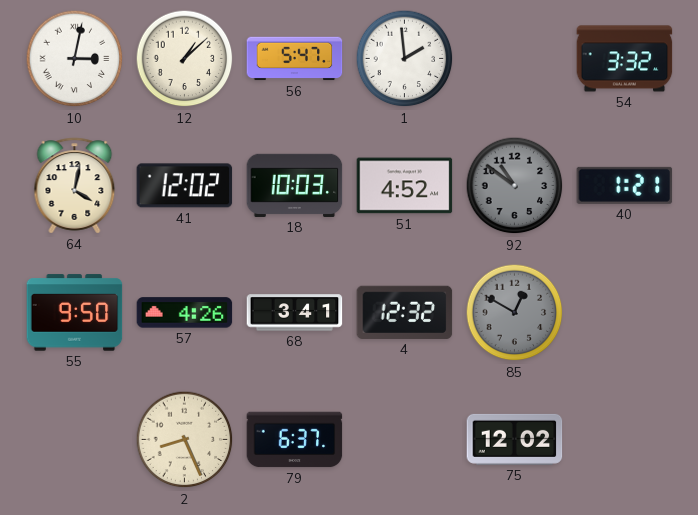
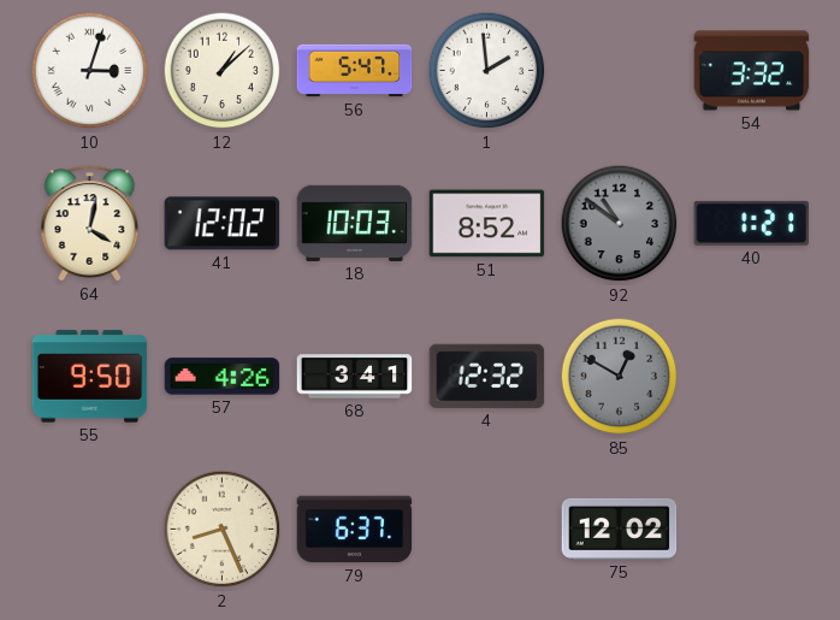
10: 3:02 -> 3:03 (90, 71)
51: 4:52 -> 8:52 (487, 224)
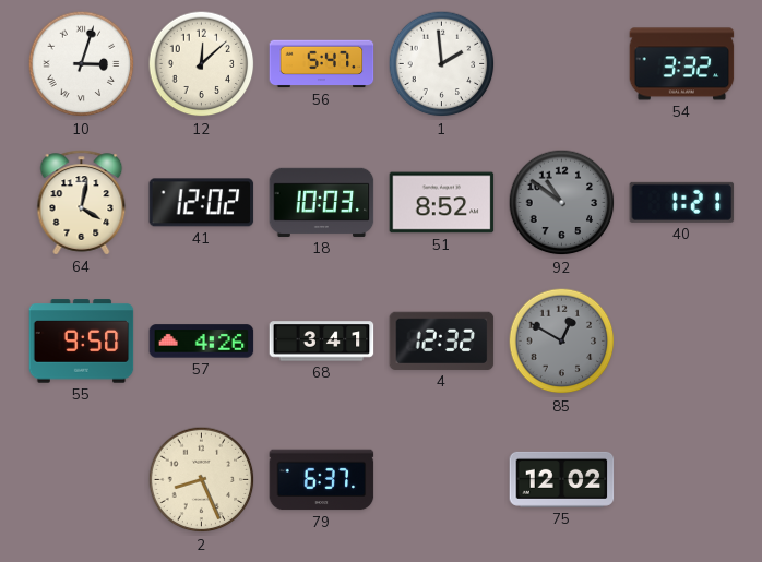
12: 1:08 -> 12:08 (202, 64)
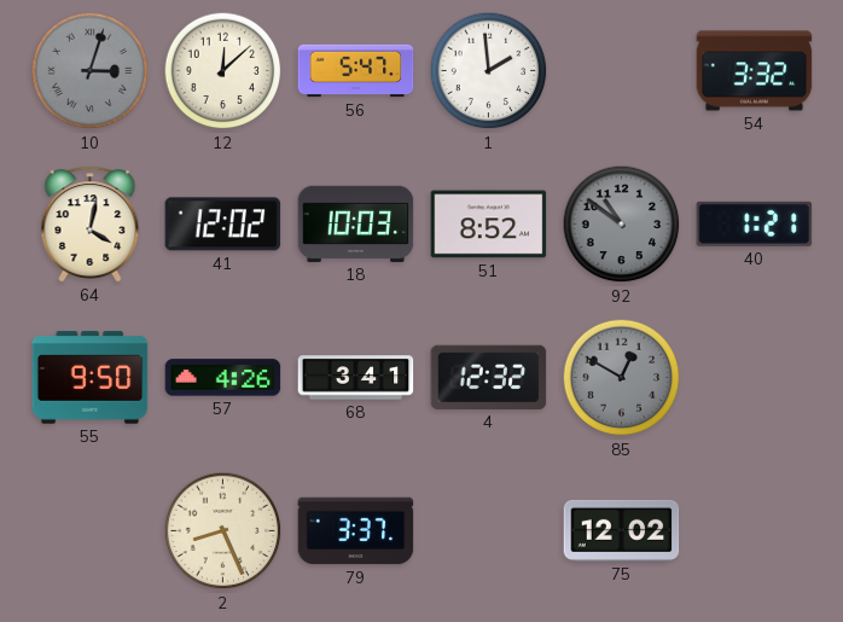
10 dial: white -> grey (91, 71)
79: 6:37 -> 3:37 (356, 531)
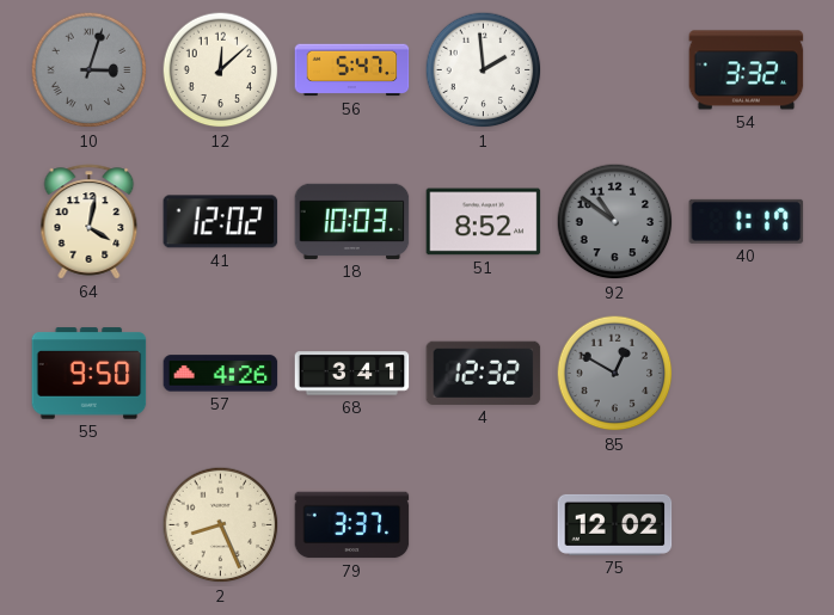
40: 1:21 -> 1:17 (747, 221)
